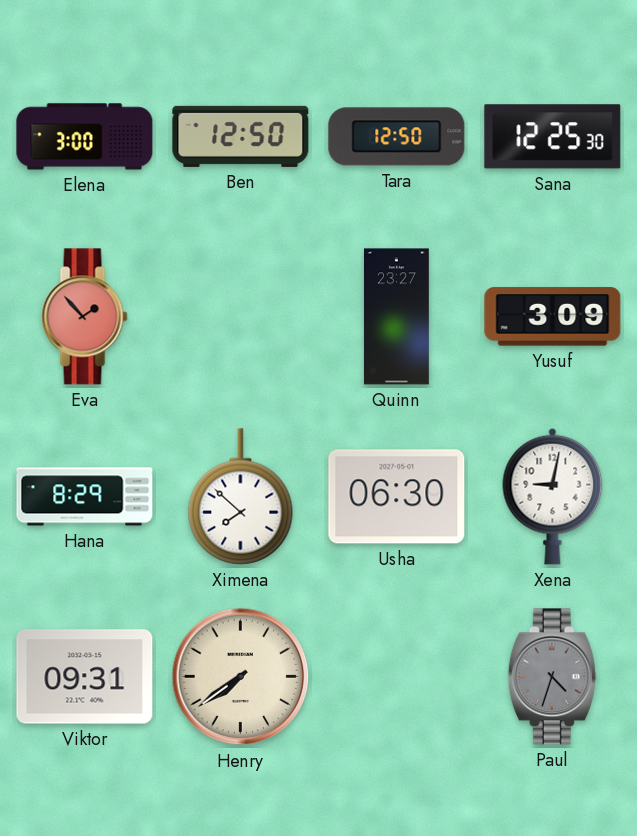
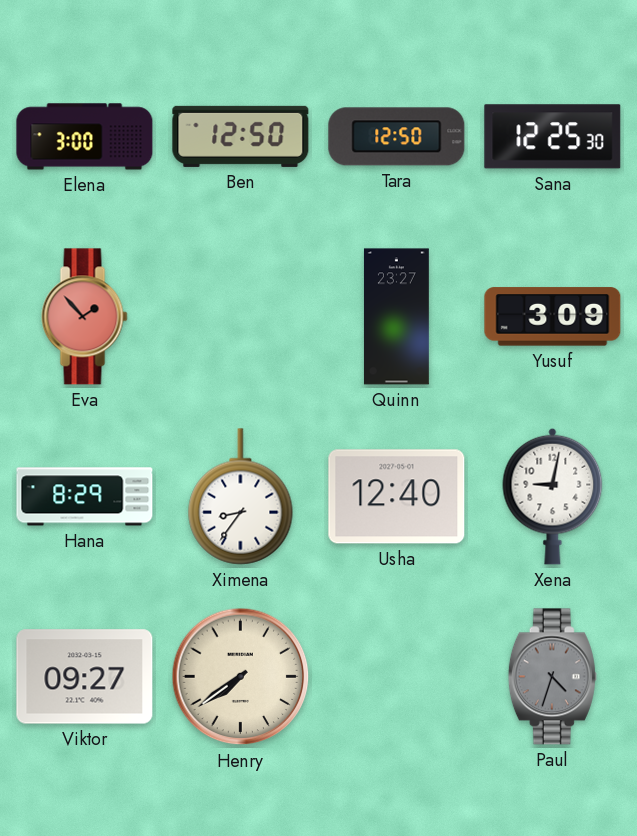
Ximena: 7:52 -> 8:36 (241, 497)
Usha: 06:30 -> 12:40 (397, 497)
Viktor: 09:31 -> 09:27 (85, 677)
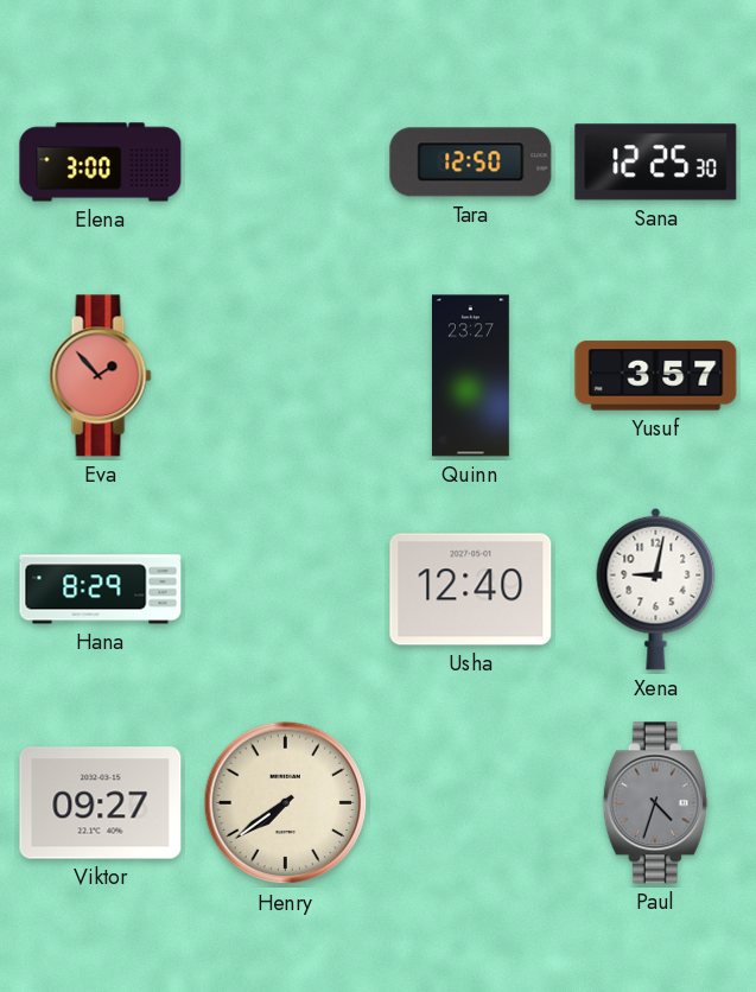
Ben: 12:50 -> none (241, 136)
Yusuf: 3:09 -> 3:57 (656, 376)
Ximena: 8:36 -> none (241, 497)
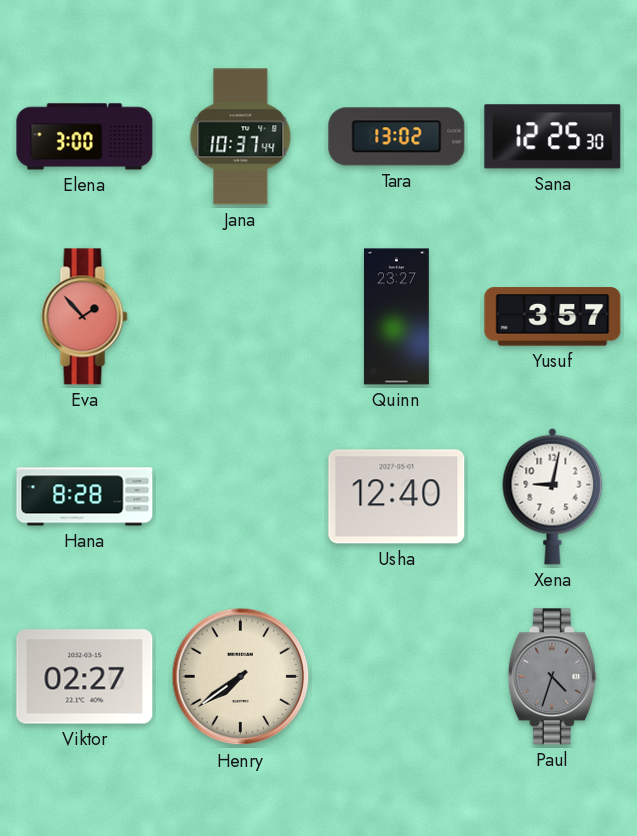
Jana: none -> 10:37 (241, 137)
Tara: 12:50 -> 13:02 (397, 137)
Hana: 8:29 -> 8:28 (85, 497)
Viktor: 09:27 -> 02:27 (85, 677)
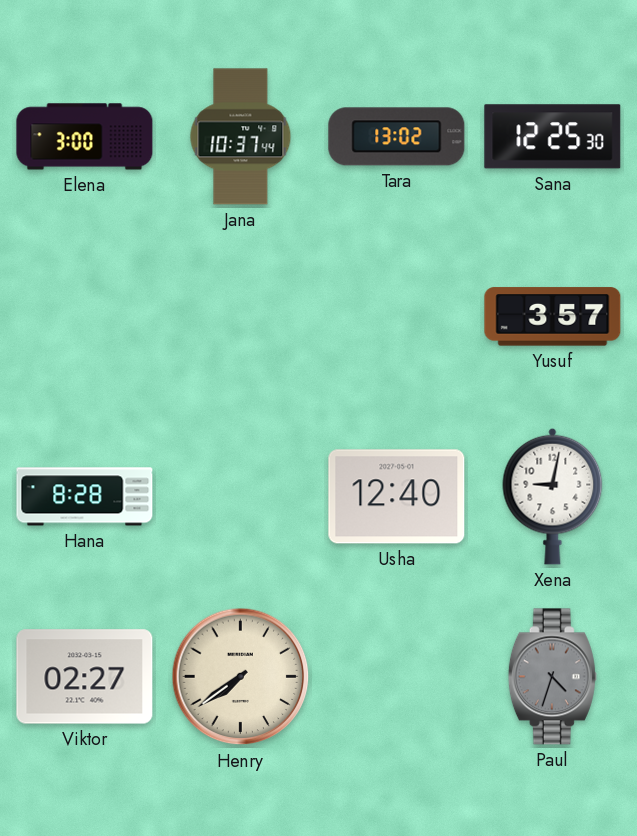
Eva: 1:53 -> none (85, 317)
Quinn: 23:27 -> none (396, 317)
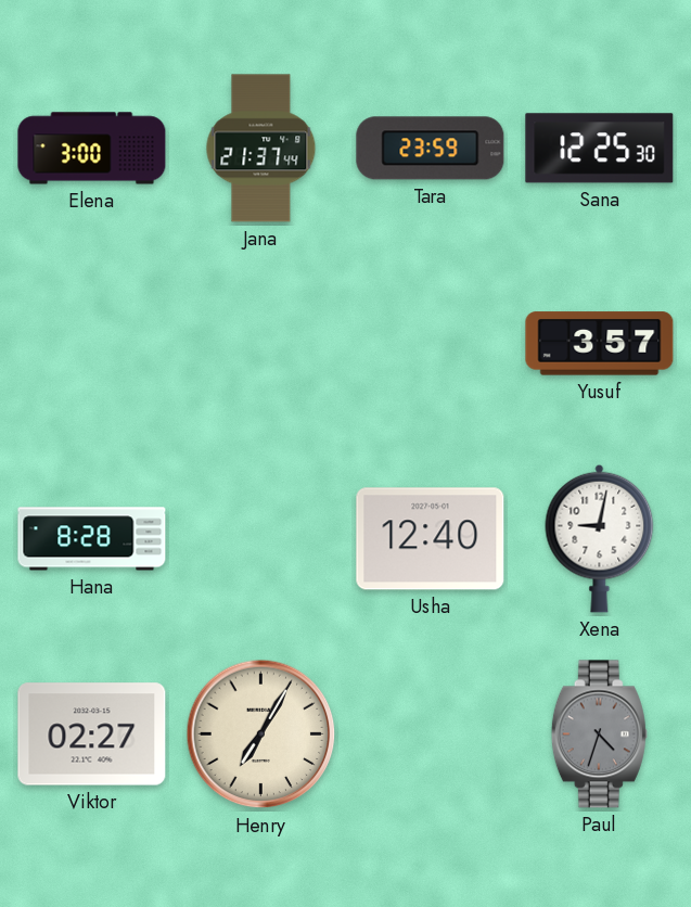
Jana: 10:37 -> 21:37 (261, 149)
Tara: 13:02 -> 23:59 (431, 149)
Henry: 7:39 -> 7:05 (261, 734)
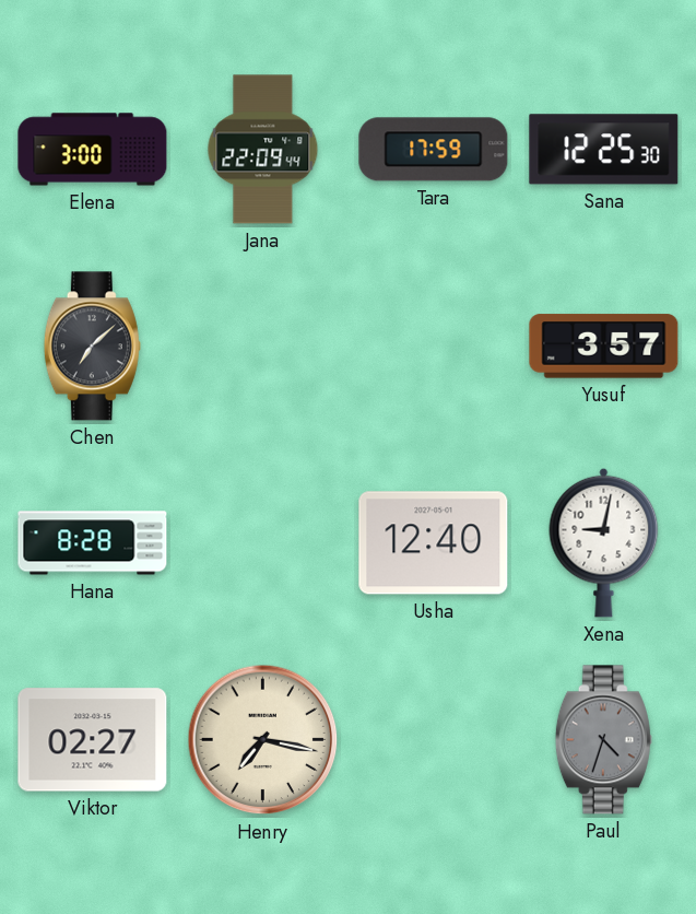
Jana: 21:37 -> 22:09 (263, 150)
Tara: 23:59 -> 17:59 (434, 150)
Chen: none -> 7:08 (92, 347)
Henry: 7:05 -> 7:17 (263, 740)
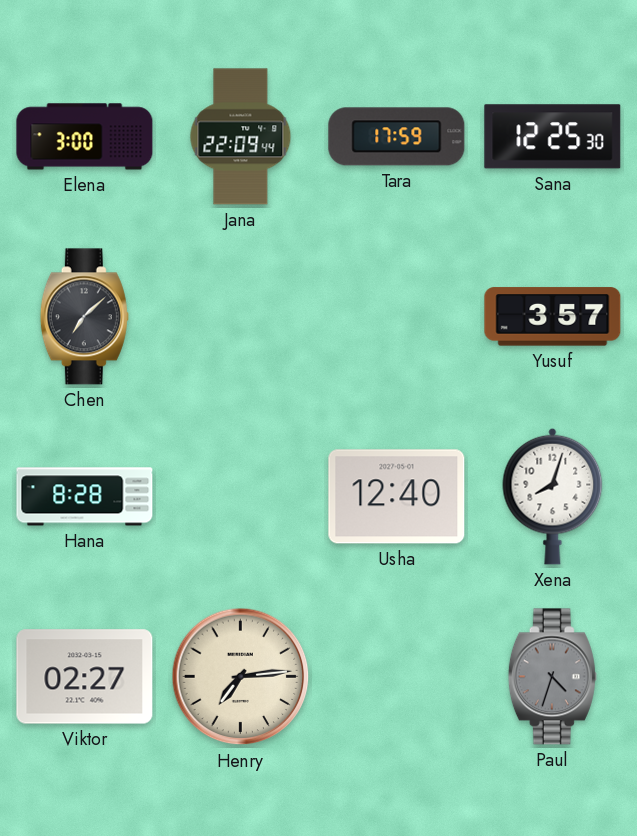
Xena: 9:02 -> 8:03 (553, 496)
Henry: 7:17 -> 7:14 (241, 677)
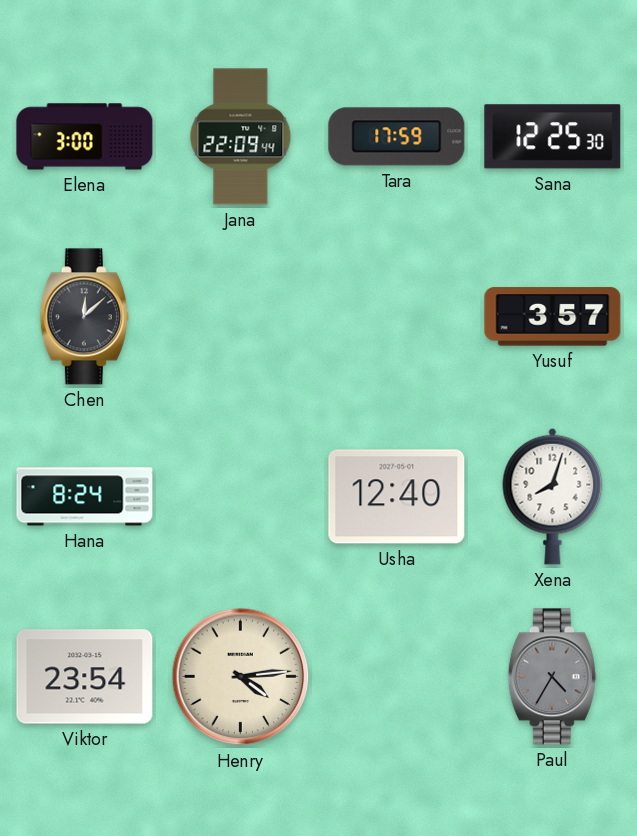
Chen: 7:08 -> 12:08 (84, 317)
Hana: 8:28 -> 8:24 (85, 497)
Viktor: 02:27 -> 23:54 (85, 677)
Henry: 7:14 -> 4:14 (241, 677)
Paul: 4:33 -> 4:35 (552, 677)
